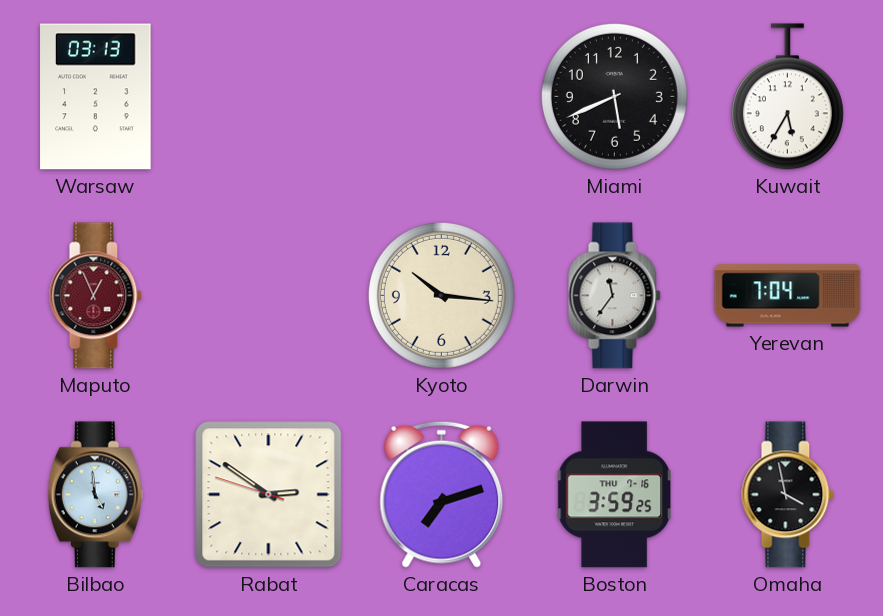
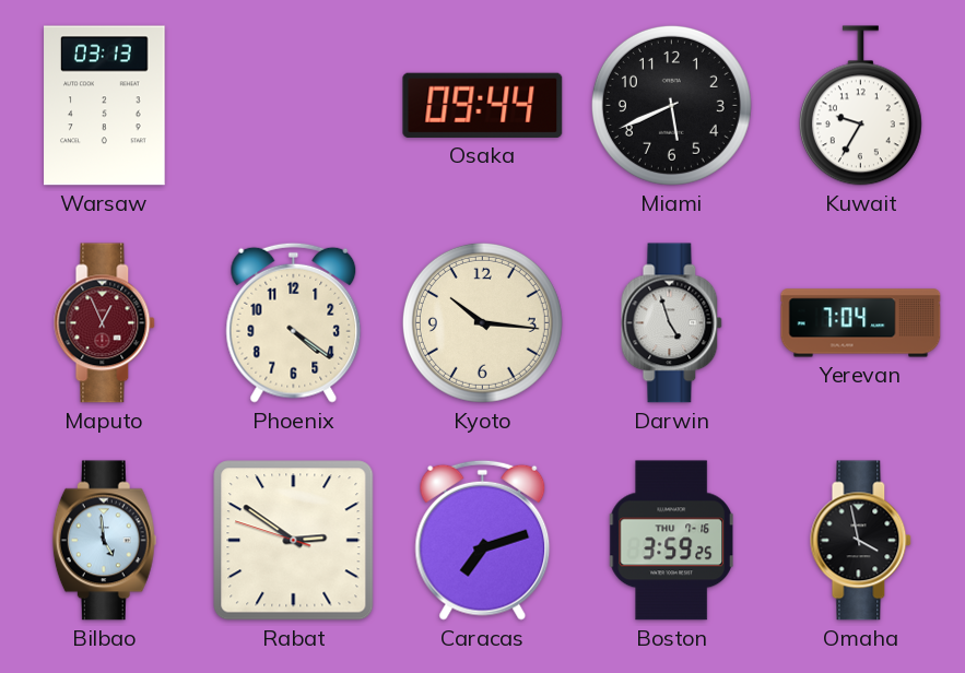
Osaka: none -> 09:44 (483, 105)
Kuwait: 5:35 -> 9:35 (860, 106)
Phoenix: none -> 4:21 (294, 322)
Darwin: 11:36 -> 4:57 (672, 323)
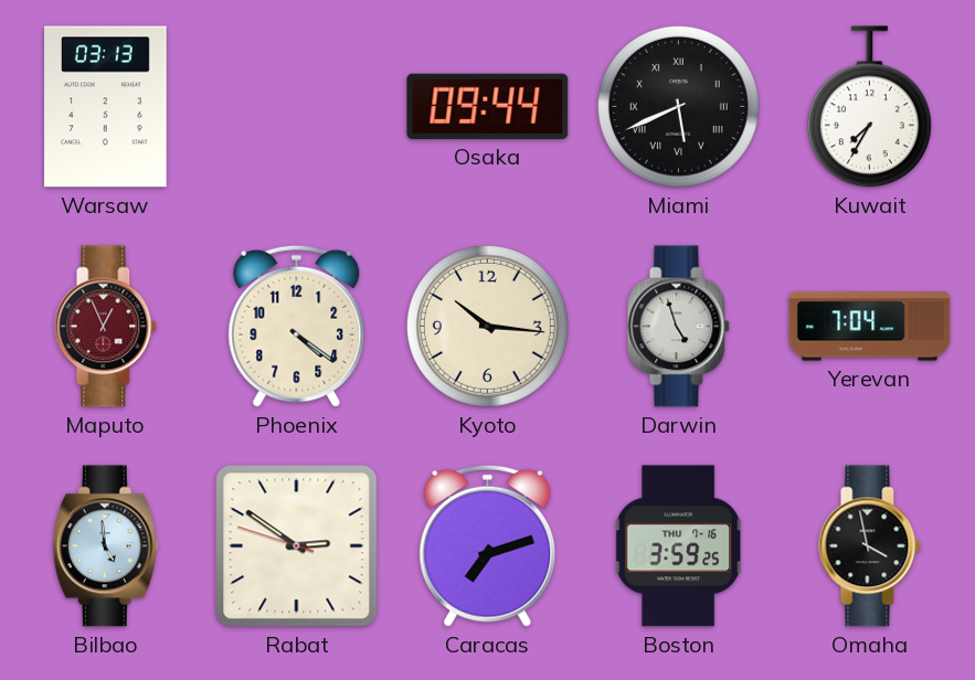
Miami numerals: Arabic -> Roman (678, 106)
Kuwait: 9:35 -> 7:35 (869, 107)
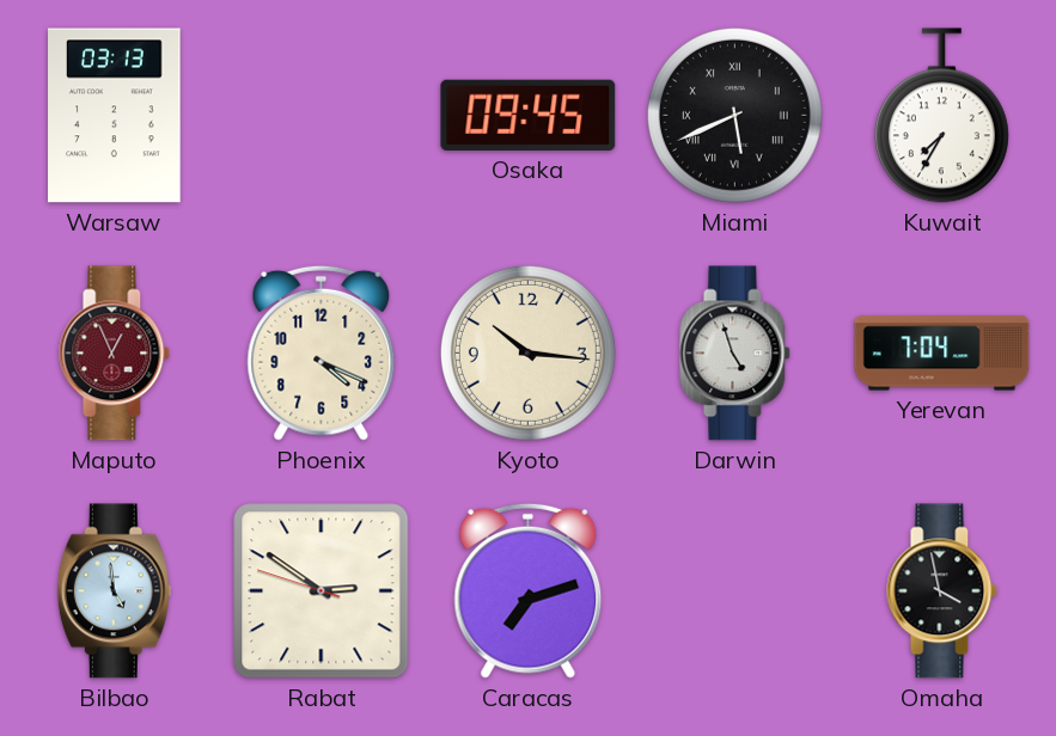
Osaka: 09:44 -> 09:45 (529, 115)
Phoenix: 4:21 -> 4:19 (322, 352)
Boston: 3:59 -> none (678, 546)
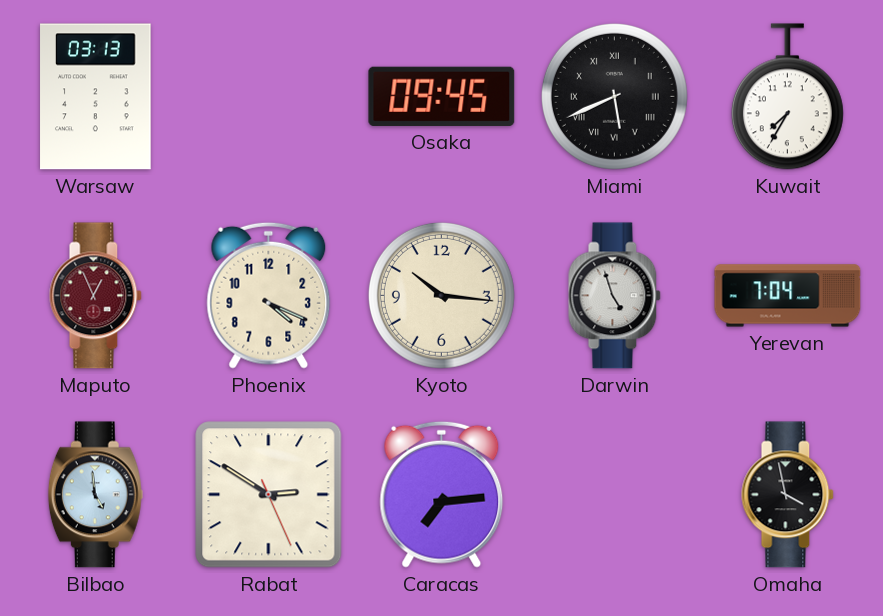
Rabat: 2:50:48 -> 2:50:26 (269, 495)
Caracas: 7:12 -> 7:14 (442, 494)
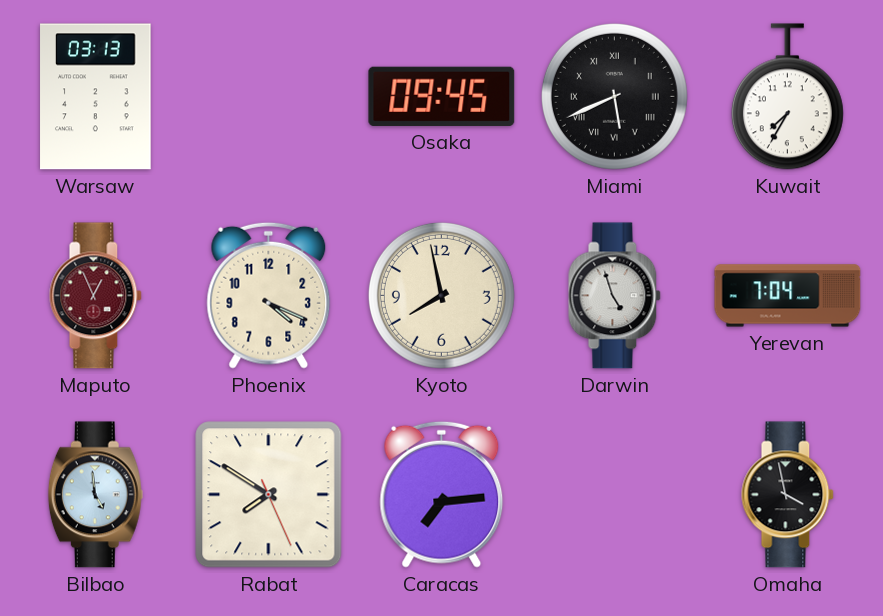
Kyoto: 10:16 -> 7:58 (441, 295)
Rabat: 2:50 -> 7:50 (269, 495)
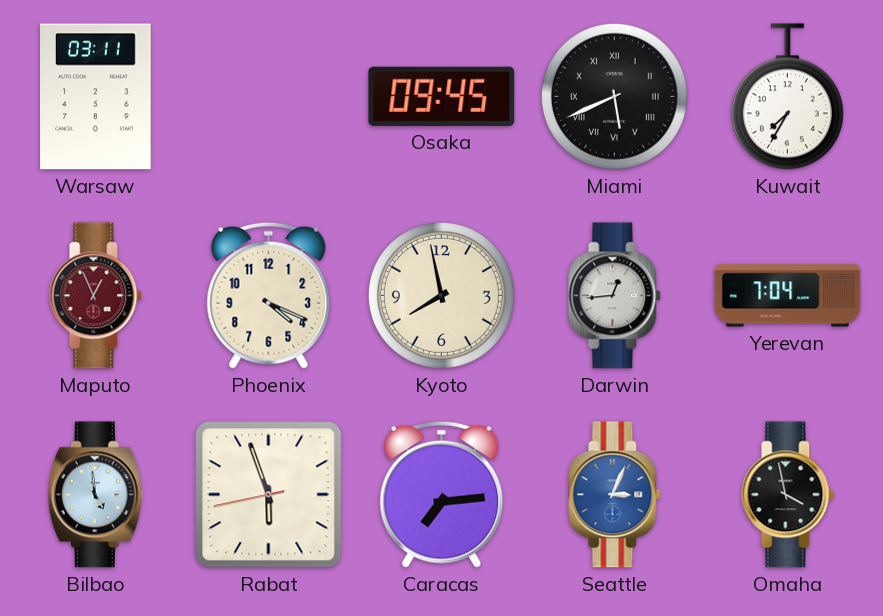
Warsaw: 03:13 -> 03:11 (96, 97)
Darwin: 4:57 -> 12:44 (615, 296)
Rabat: 7:50 -> 5:56 (269, 495)
Seattle: none -> 3:04 (615, 495)
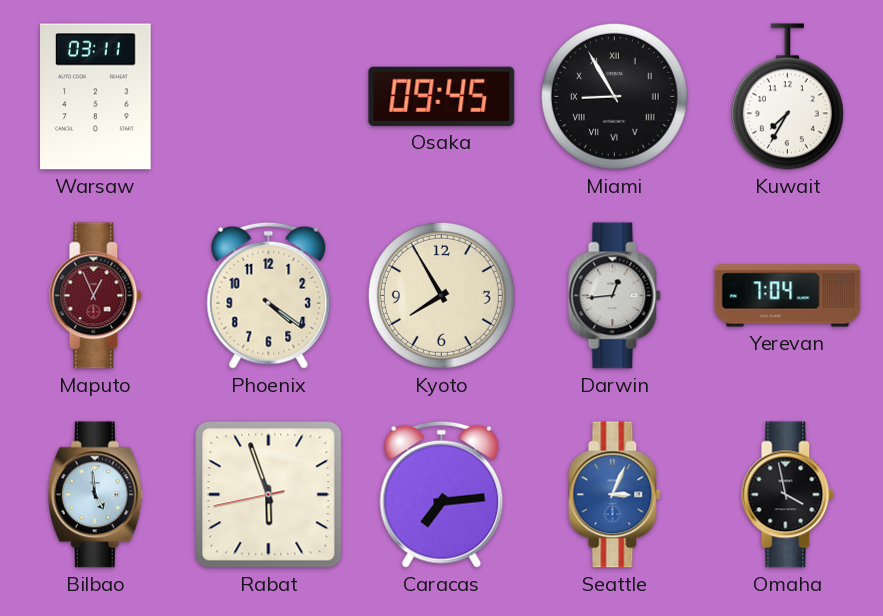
Miami: 5:41 -> 8:55 (614, 96)
Phoenix: 4:19 -> 4:21 (269, 295)
Kyoto: 7:58 -> 7:55 (441, 295)
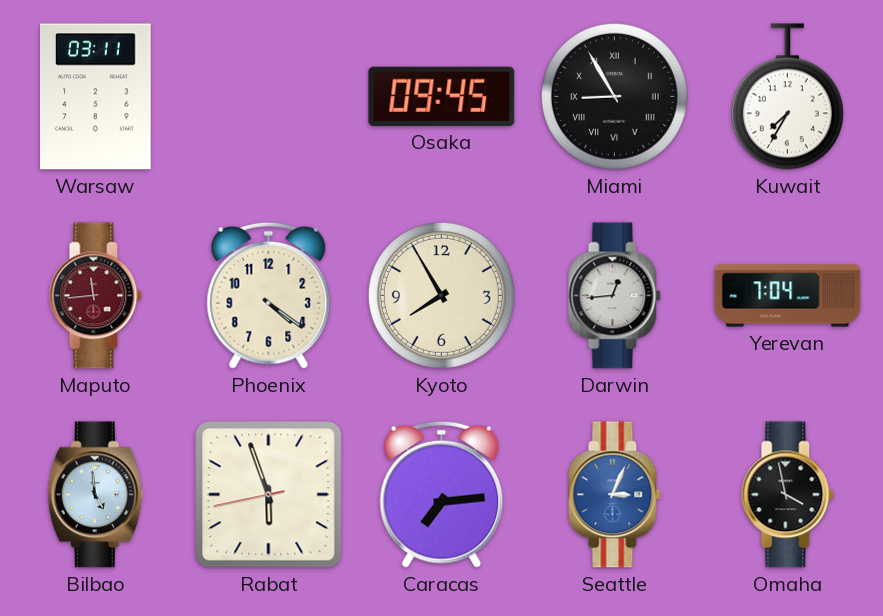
Maputo: 12:56 -> 11:44 (96, 296)
